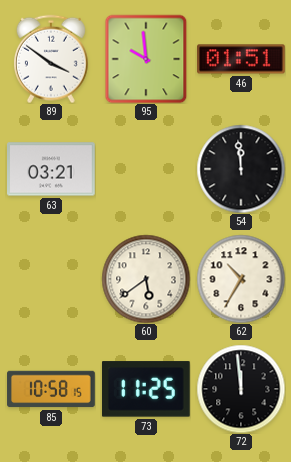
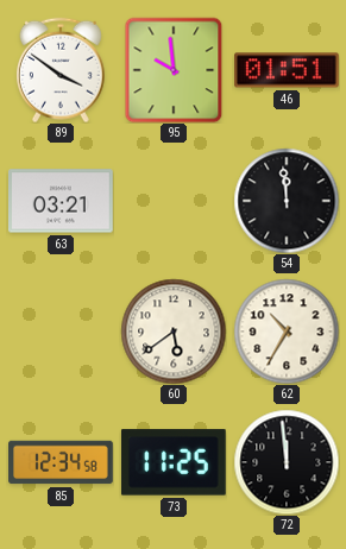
85: 10:58 -> 12:34 (61, 462)
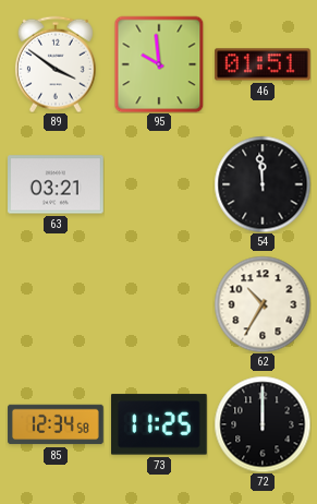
60: 5:39 -> none (174, 332)
72: 11:59 -> 12:00 (263, 424)
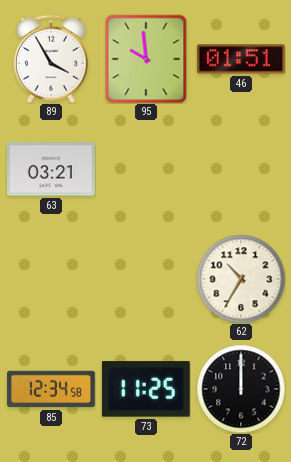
89: 3:51 -> 3:55 (51, 59)
54: 11:59 -> none (263, 184)
